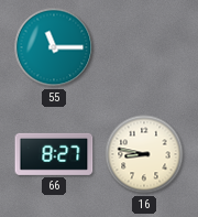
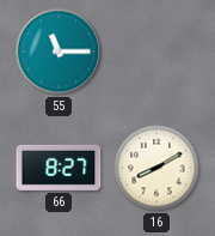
16: 8:47 -> 8:10 (156, 168)
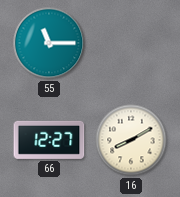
66: 8:27 -> 12:27 (49, 140)
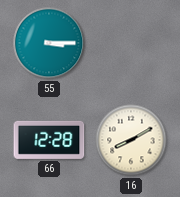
55: 11:15 -> 3:15 (49, 43)
66: 12:27 -> 12:28 (49, 140)
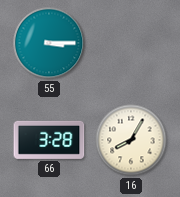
66: 12:28 -> 3:28 (49, 140)
16: 8:10 -> 8:05 (131, 140)
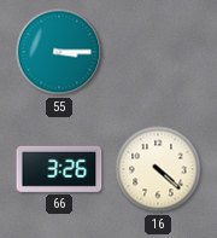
66: 3:28 -> 3:26 (59, 169)
16: 8:05 -> 4:22 (158, 169)
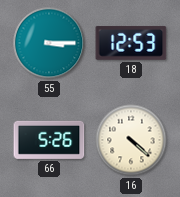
18: none -> 12:53 (131, 43)
66: 3:26 -> 5:26 (49, 140)
